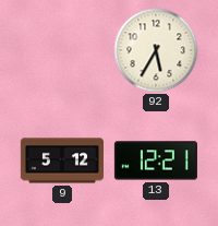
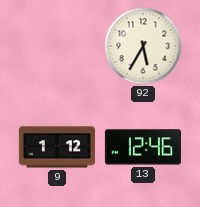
9: 5:12 -> 1:12 (57, 147)
13: 12:21 -> 12:46 (143, 147)
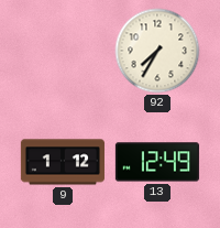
92: 5:35 -> 7:35 (157, 51)
13: 12:46 -> 12:49 (157, 162)
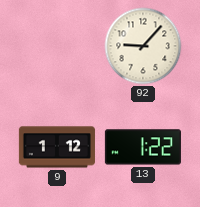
92: 7:35 -> 9:07 (143, 46)
13: 12:49 -> 1:22 (143, 147)
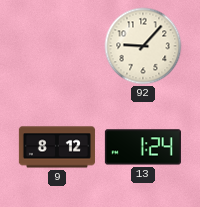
9: 1:12 -> 8:12 (57, 147)
13: 1:22 -> 1:24 (143, 147)
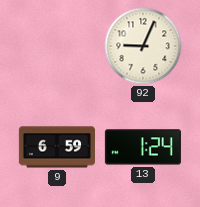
92: 9:07 -> 9:04 (143, 46)
9: 8:12 -> 6:59 (57, 147)
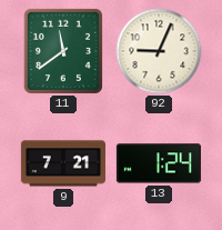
11: none -> 11:39 (63, 51)
9: 6:59 -> 7:21 (63, 163)
